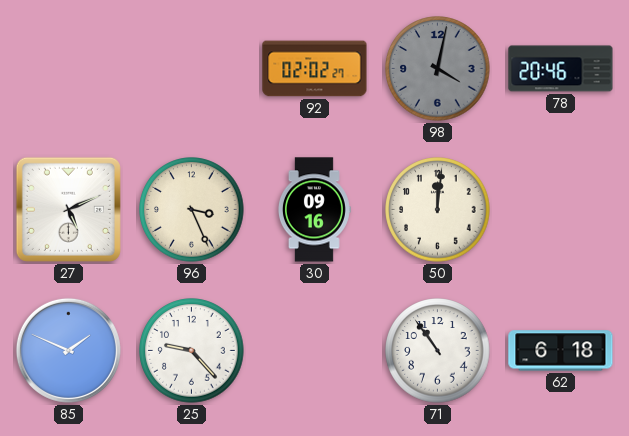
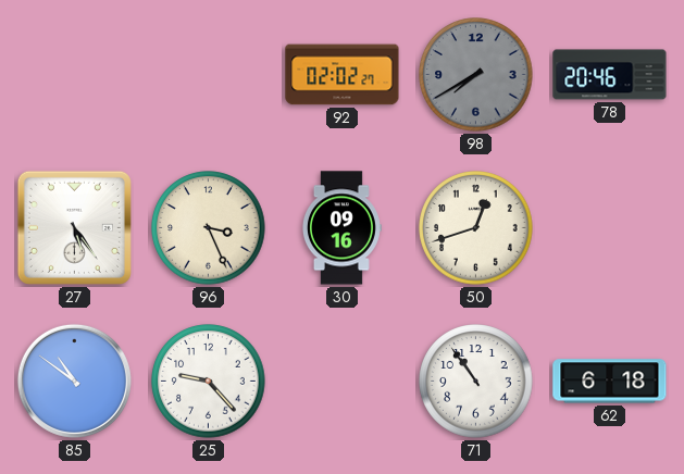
98: 4:02 -> 7:40 (476, 75)
27: 5:11 -> 5:24 (74, 227)
50: 12:01 -> 12:42 (476, 228)
85: 1:49 -> 10:51 (74, 381)
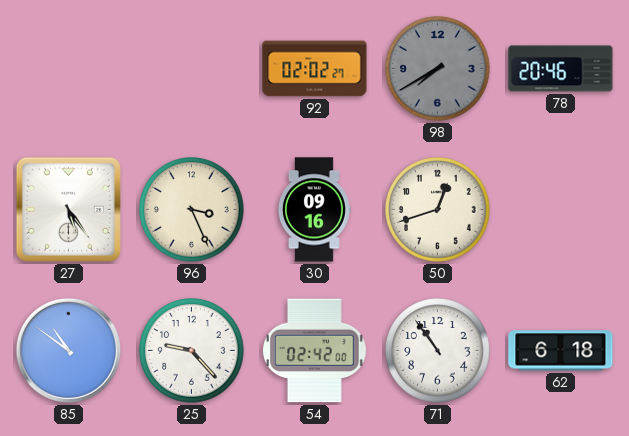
54: none -> 02:42 (315, 351)
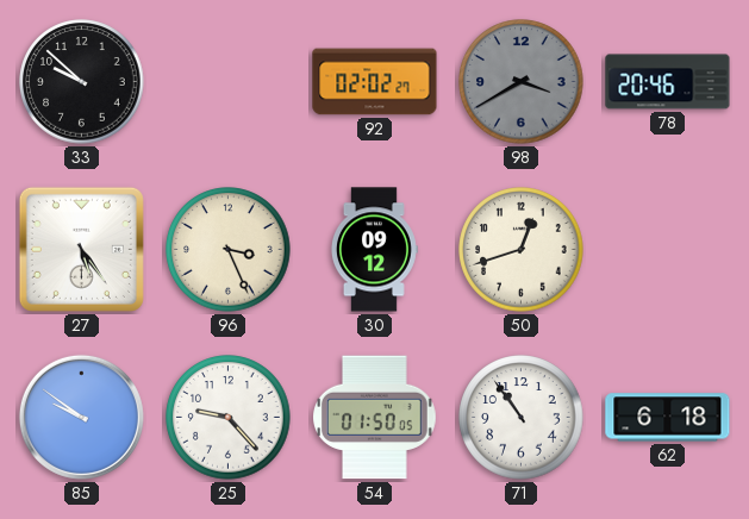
33: none -> 9:52 (82, 82)
98: 7:40 -> 3:40 (522, 82)
30: 09:16 -> 09:12 (374, 250)
85: 10:51 -> 9:51 (81, 417)
54: 02:42 -> 01:50 (375, 418)
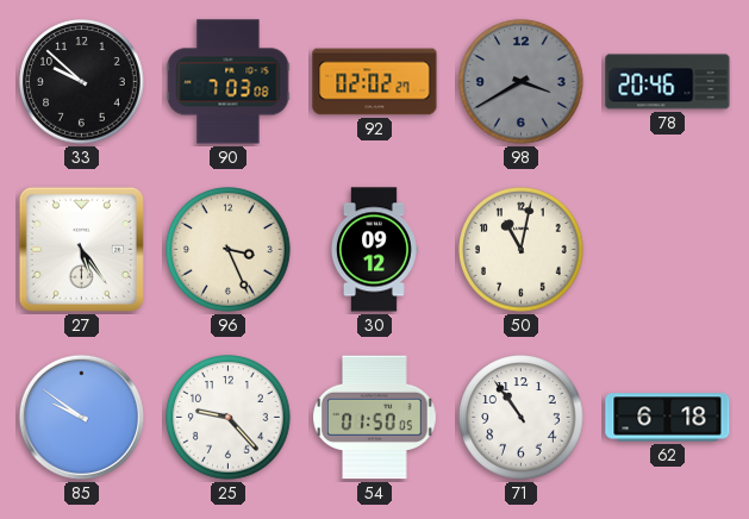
90: none -> 7:03 (229, 82)
50: 12:42 -> 11:02 (522, 250)
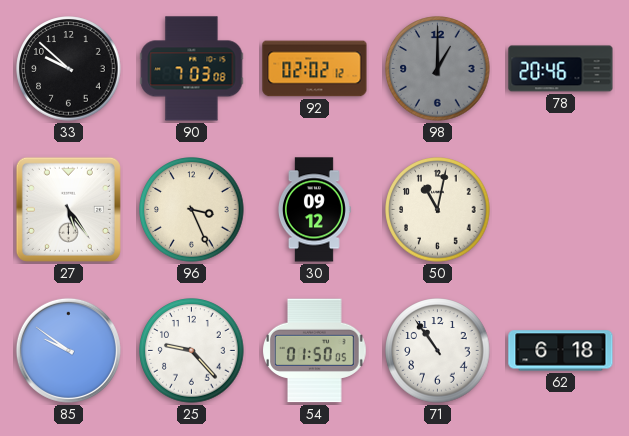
92: 02:02:27 -> 02:02:12 (315, 69)
98: 3:40 -> 1:00 (438, 69)
